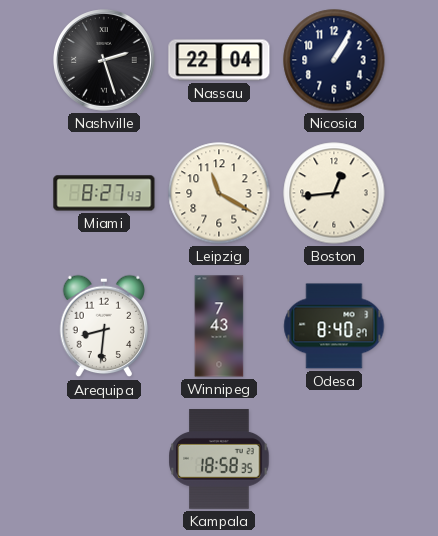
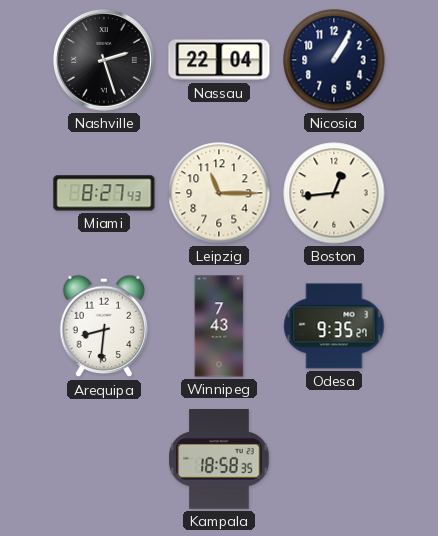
Leipzig: 11:20 -> 11:15 (219, 193)
Odesa: 8:40 -> 9:35 (334, 326)
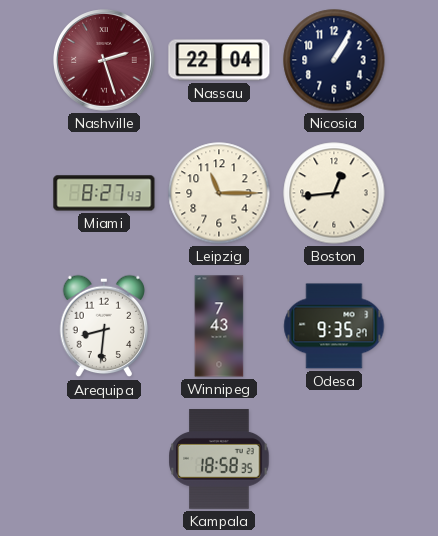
Nashville dial: black -> burgundy (104, 60)
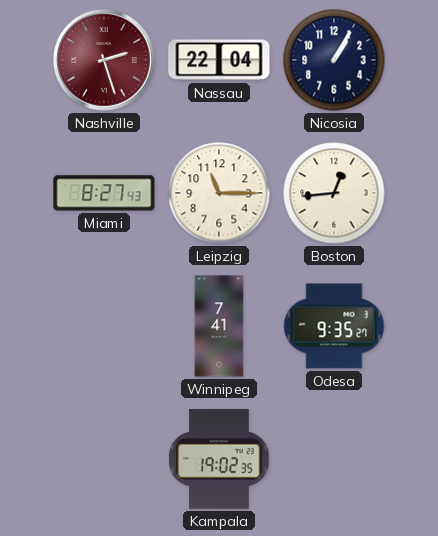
Arequipa: 8:31 -> none (104, 326)
Winnipeg: 7:43 -> 7:41 (219, 326)
Kampala: 18:58 -> 19:02 (219, 459)
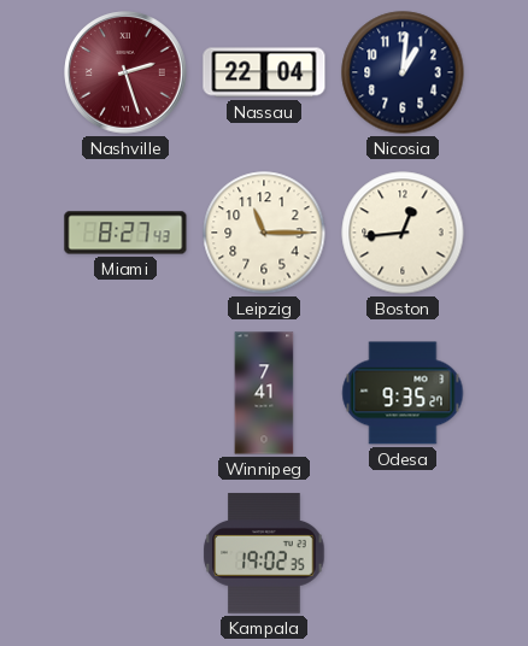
Nicosia: 1:05 -> 1:01 (403, 72)
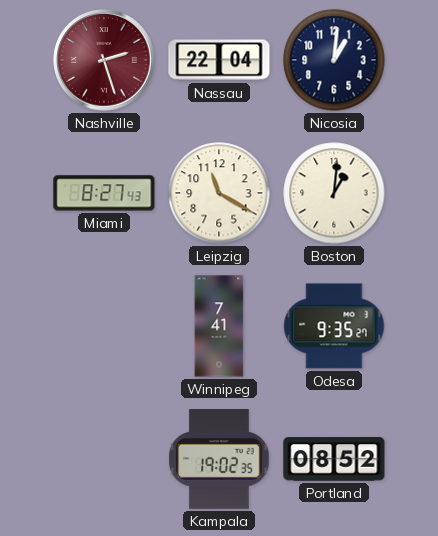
Leipzig: 11:15 -> 11:20 (219, 193)
Boston: 12:44 -> 1:01 (334, 193)
Portland: none -> 08:52 (334, 459)
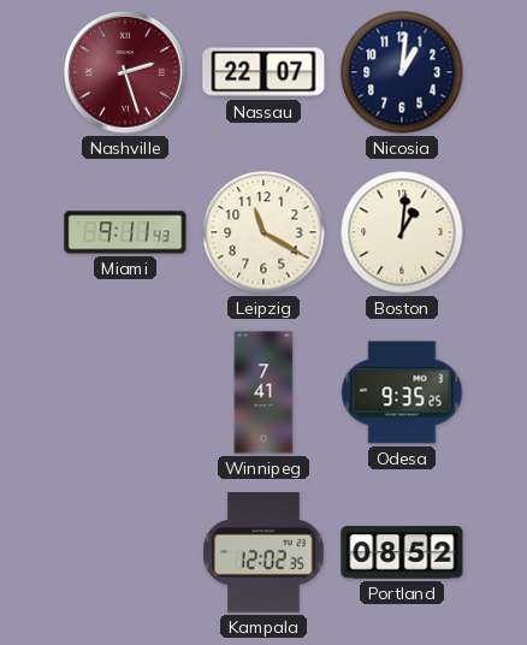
Nassau: 22:04 -> 22:07 (263, 72)
Miami: 8:27 -> 9:11 (125, 232)
Odesa: 9:35:27 -> 9:35:25 (402, 392)
Kampala: 19:02 -> 12:02 (263, 552)
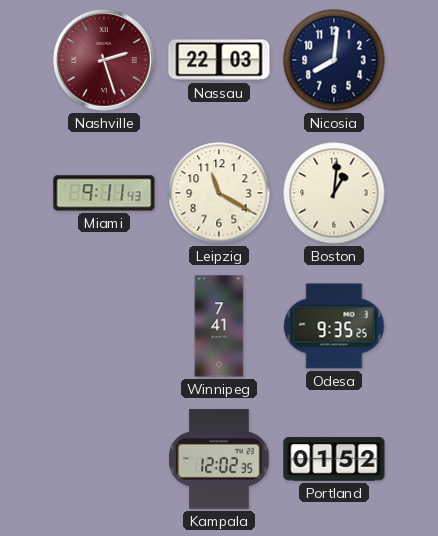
Nassau: 22:07 -> 22:03 (219, 60)
Nicosia: 1:01 -> 8:01 (334, 60)
Portland: 08:52 -> 01:52 (334, 459)
